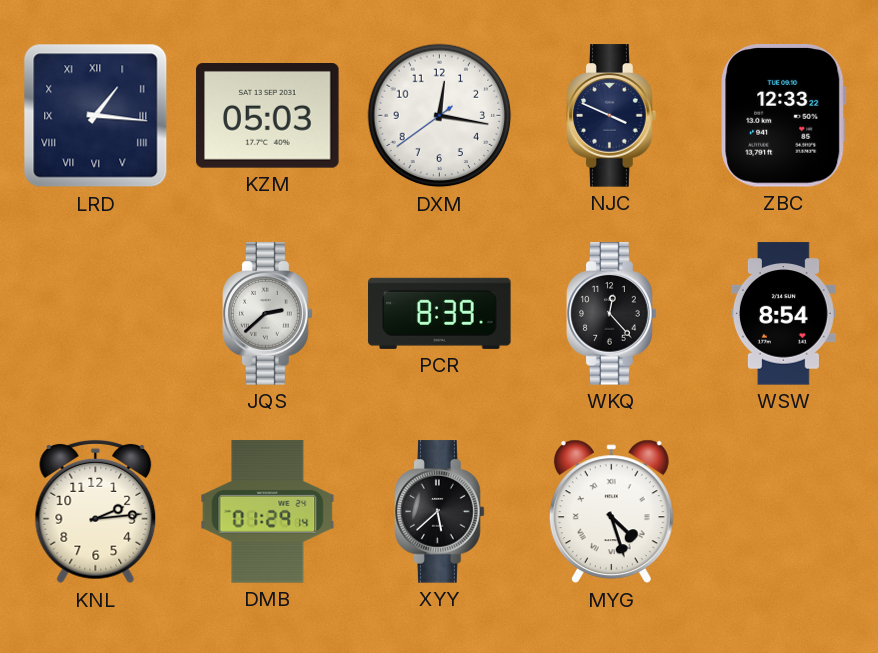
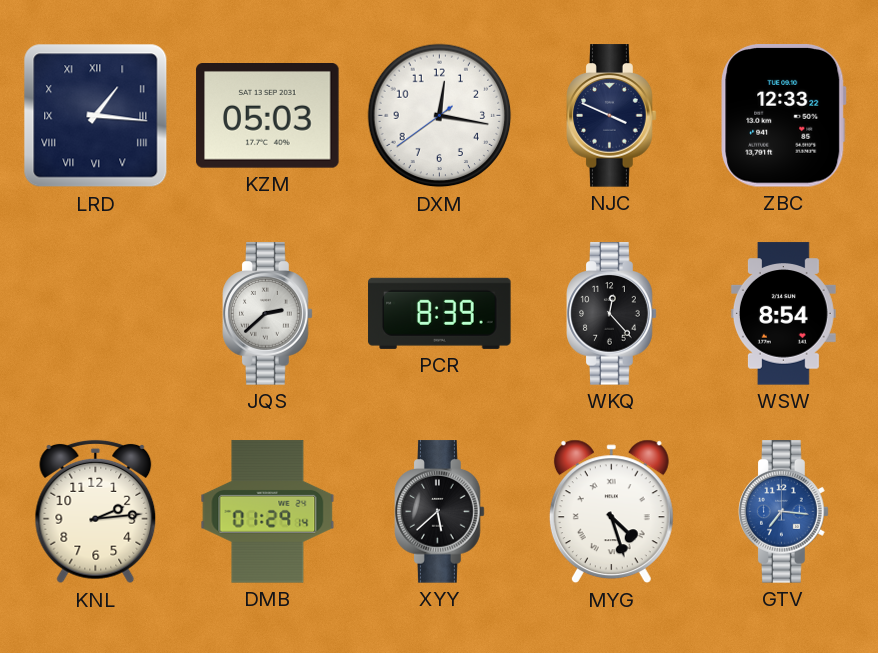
GTV: none -> 7:16 (784, 512)
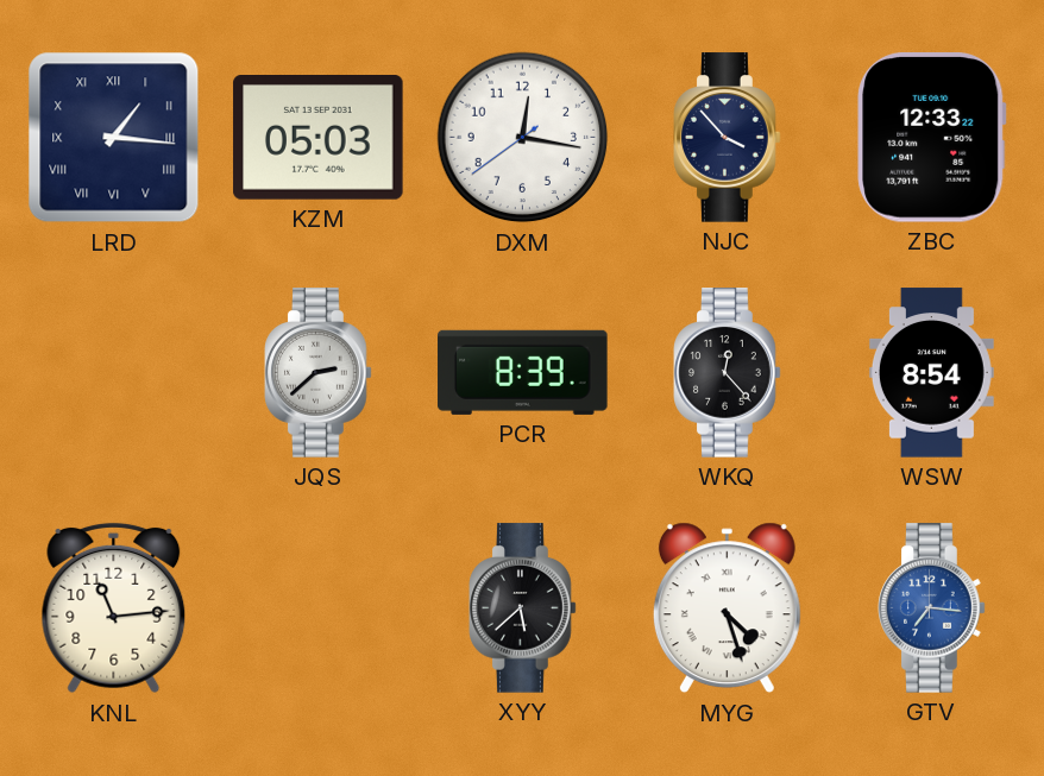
NJC: 3:49 -> 3:53 (728, 138)
KNL: 2:14 -> 11:14 (114, 608)
DMB: 01:29 -> none (268, 512)
